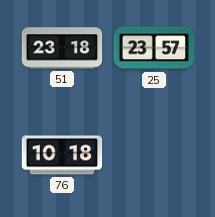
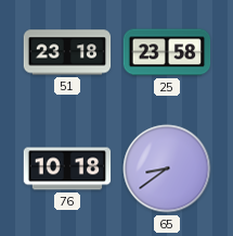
25: 23:57 -> 23:58 (167, 52)
65: none -> 8:39 (167, 169)
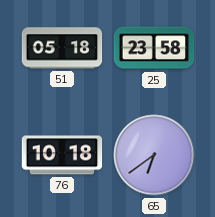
51: 23:18 -> 05:18 (62, 48)
65: 8:39 -> 6:39 (154, 155)
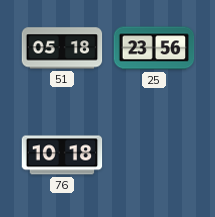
25: 23:58 -> 23:56 (154, 48)
65: 6:39 -> none (154, 155)
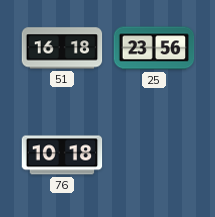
51: 05:18 -> 16:18 (62, 48)
